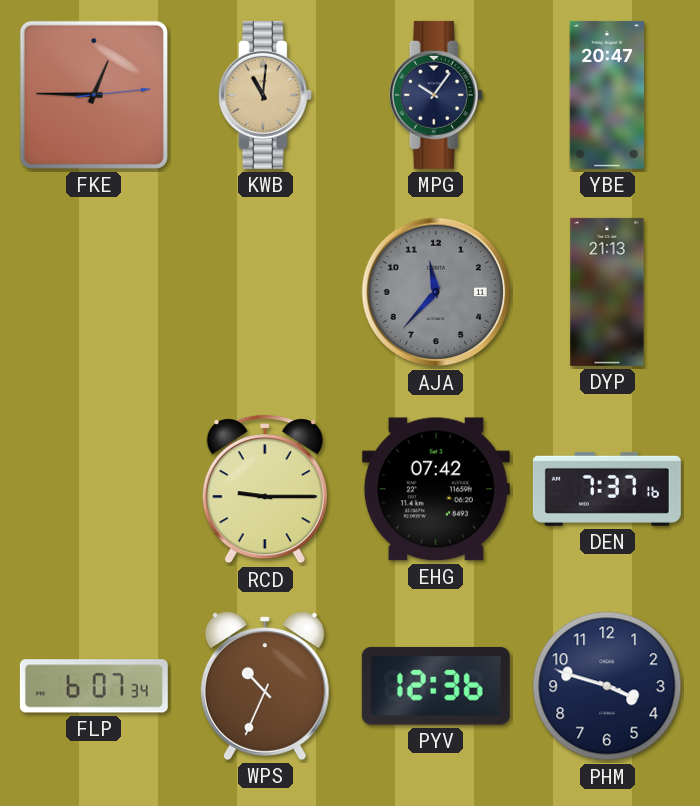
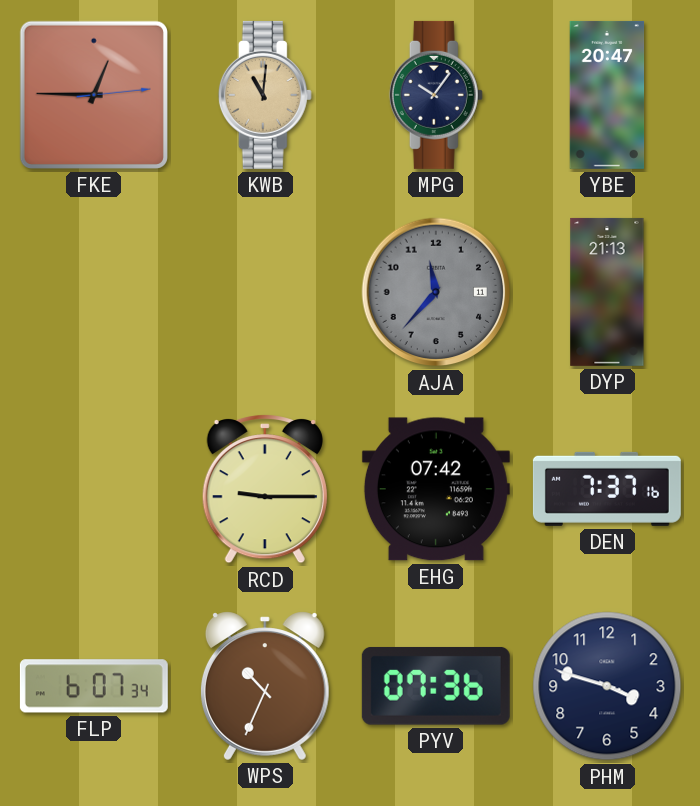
PYV: 12:36 -> 07:36 (436, 686)
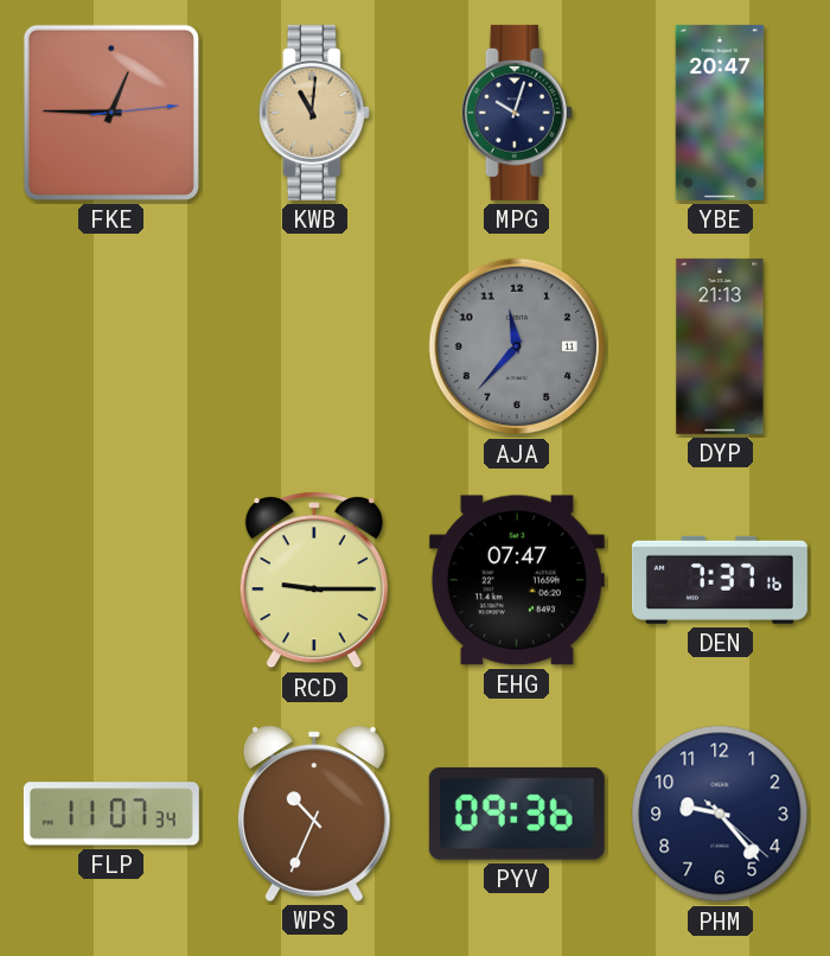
MPG: 10:06 -> 10:03 (517, 113)
EHG: 07:42 -> 07:47 (517, 580)
FLP: 6:07 -> 11:07 (111, 814)
PYV: 07:36 -> 09:36 (517, 814)
PHM: 3:47 -> 9:23 (720, 814)
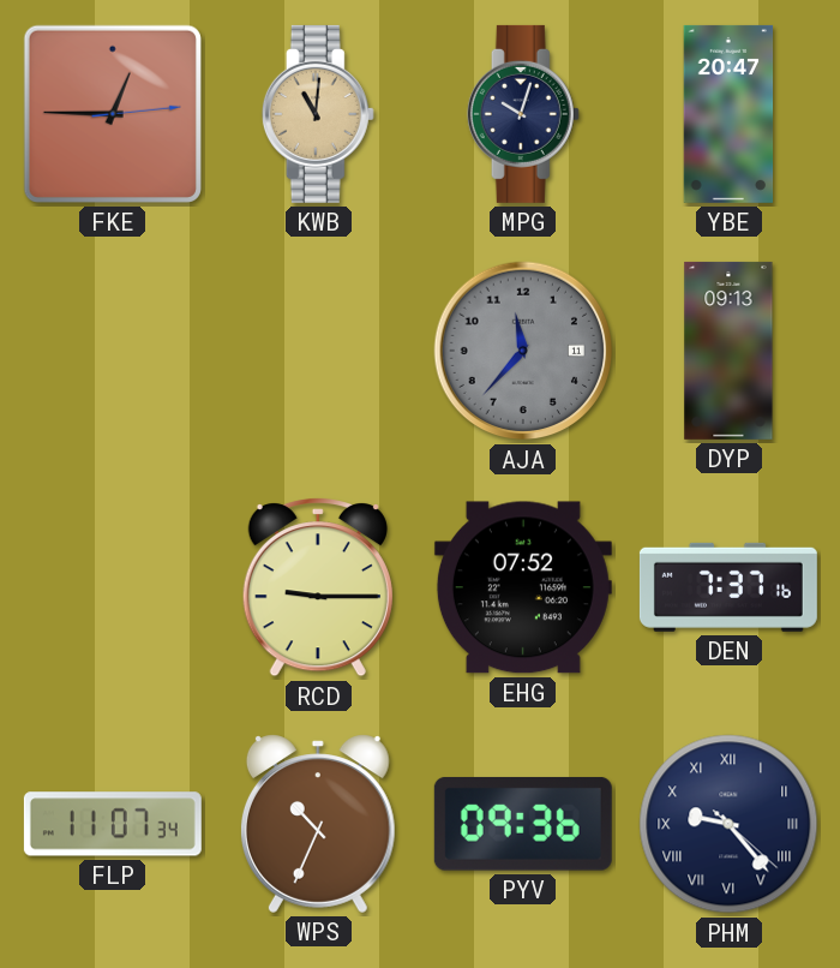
DYP: 21:13 -> 09:13 (728, 351)
EHG: 07:47 -> 07:52 (523, 587)
PHM numerals: Arabic -> Roman (728, 824)
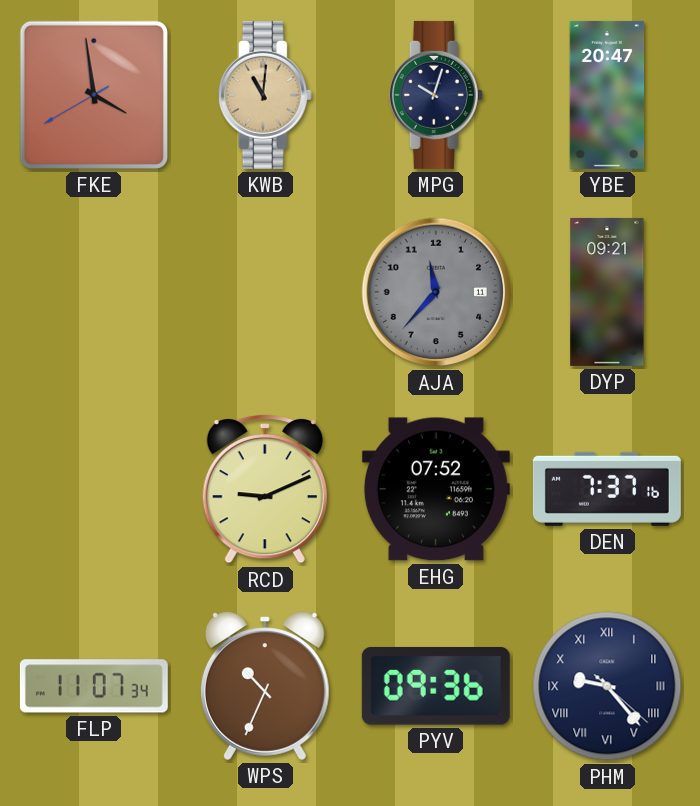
FKE: 12:45 -> 3:58 (94, 95)
DYP: 09:13 -> 09:21 (607, 292)
RCD: 9:15 -> 9:11 (265, 490)
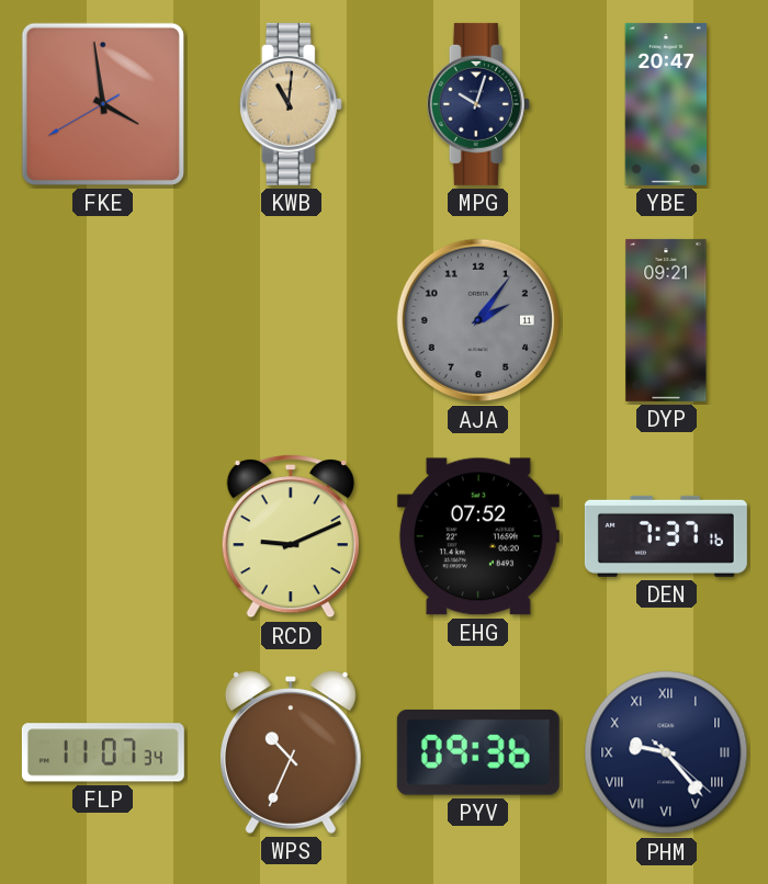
AJA: 11:37 -> 2:06 (478, 320)
